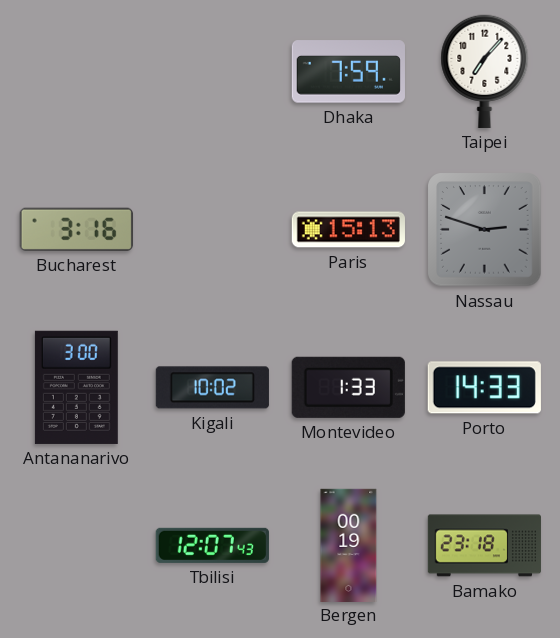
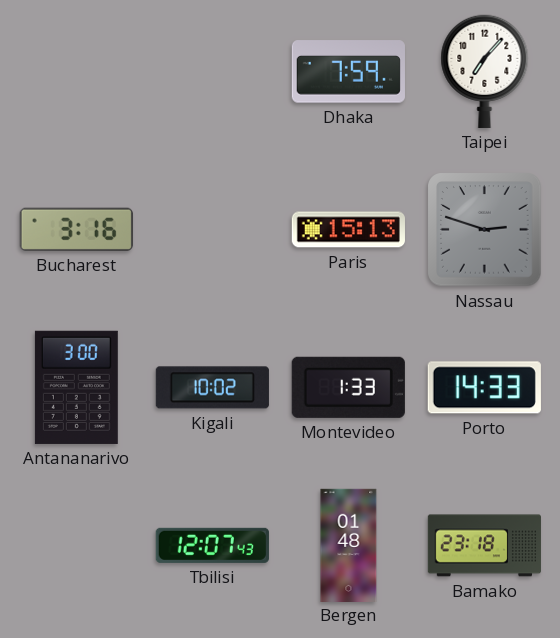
Bergen: 00:19 -> 01:48 (349, 545)
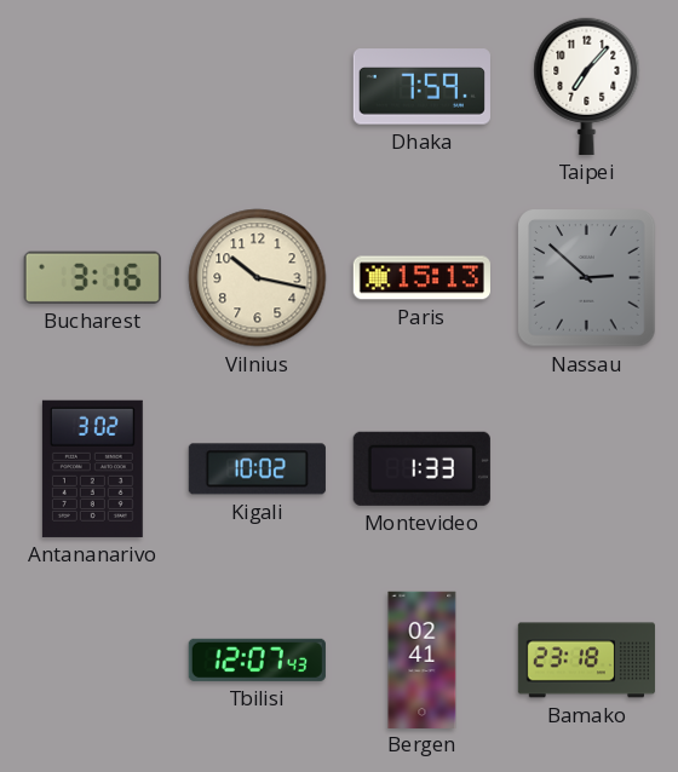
Vilnius: none -> 10:17 (258, 278)
Nassau: 2:48 -> 2:52 (587, 278)
Antananarivo: 3:00 -> 3:02 (92, 468)
Porto: 14:33 -> none (484, 388)
Bergen: 01:48 -> 02:41 (423, 659)
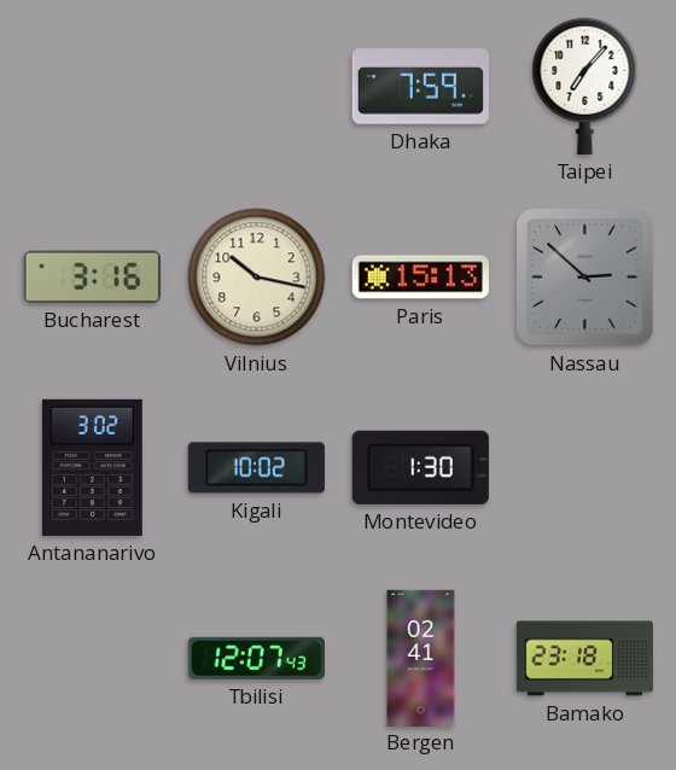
Montevideo: 1:33 -> 1:30 (420, 467)
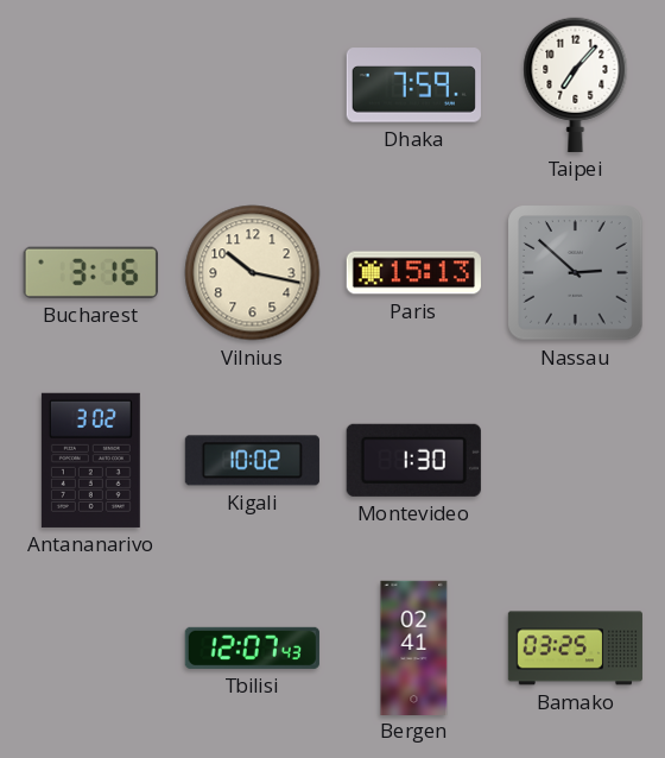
Bamako: 23:18 -> 03:25 (575, 649)
